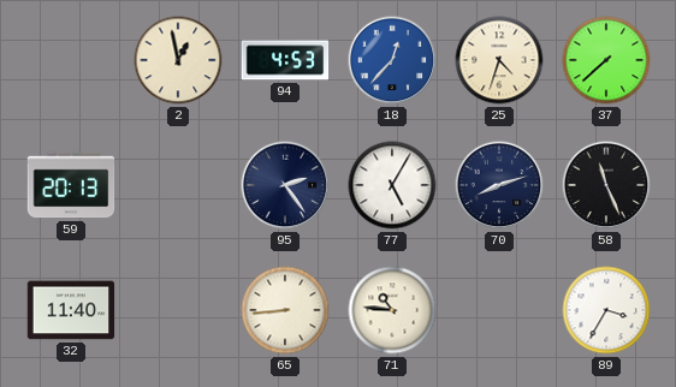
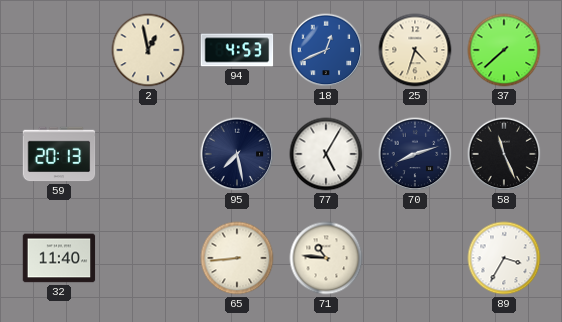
18: 12:37 -> 12:41 (326, 50)
95: 2:24 -> 7:28 (237, 154)
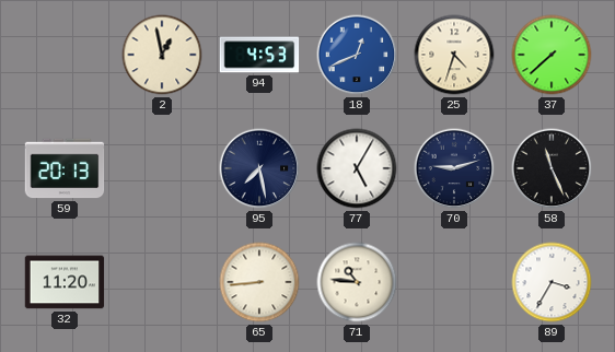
70: 8:12 -> 9:12 (454, 168)
32: 11:40 -> 11:20 (65, 282)
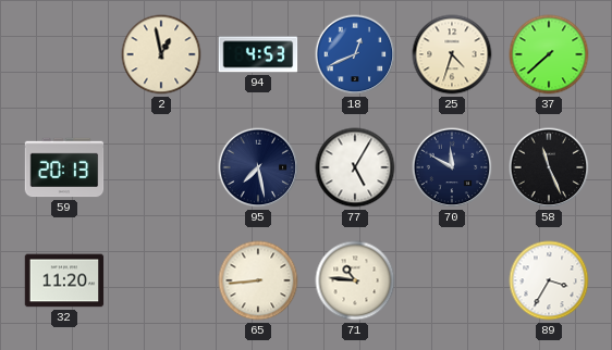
70: 9:12 -> 11:50 (452, 167)
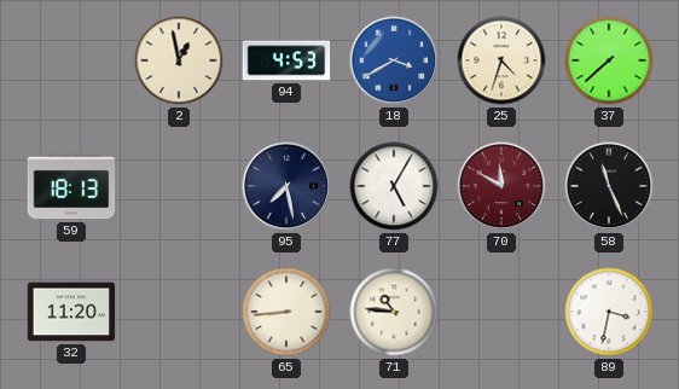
18: 12:41 -> 3:40 (394, 60)
59: 20:13 -> 18:13 (71, 186)
70 dial: navy -> burgundy (501, 186)
89: 3:35 -> 3:32 (609, 312)
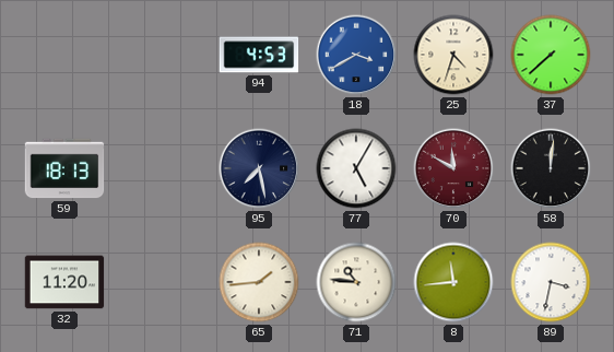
2: 12:58 -> none (179, 60)
58: 11:26 -> 12:01 (551, 168)
65: 8:44 -> 1:44 (259, 282)
8: none -> 11:44 (453, 282)
